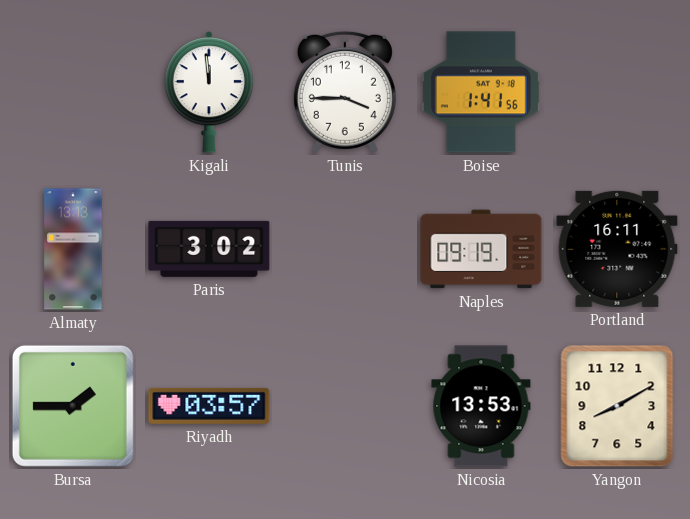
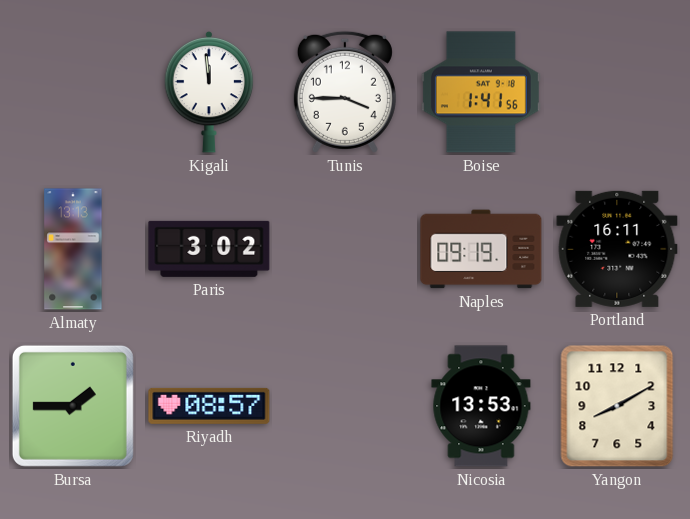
Riyadh: 03:57 -> 08:57 (209, 406)
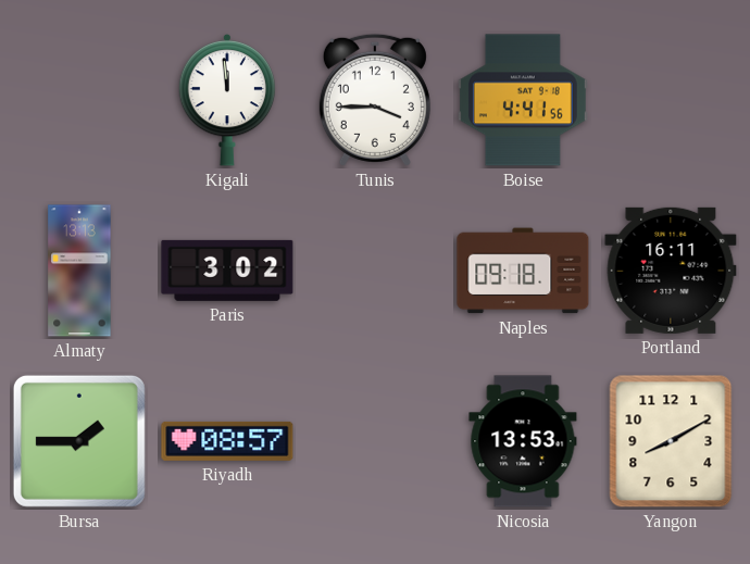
Boise: 1:41 -> 4:41 (523, 100)
Naples: 09:19 -> 09:18 (523, 271)
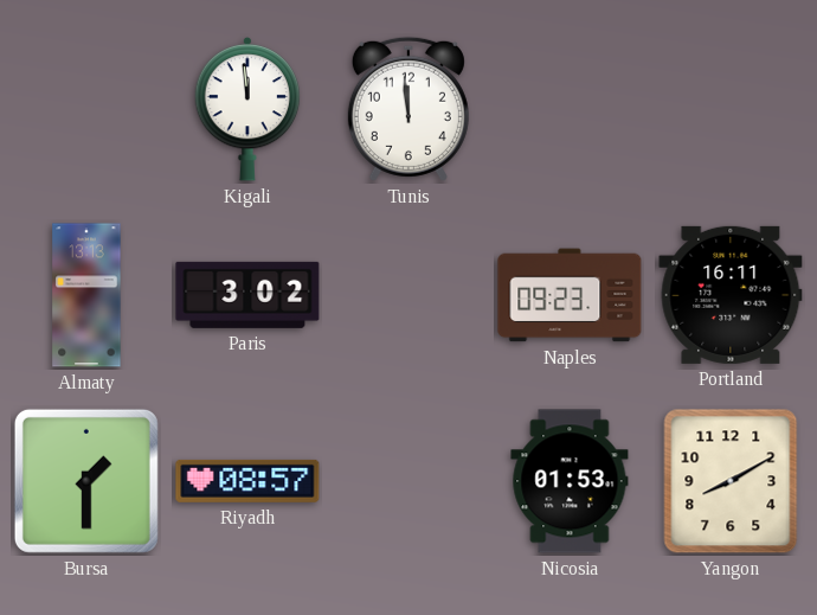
Tunis: 3:45 -> 11:59 (408, 109)
Boise: 4:41 -> none (523, 100)
Naples: 09:18 -> 09:23 (570, 295)
Bursa: 1:45 -> 1:30 (86, 481)
Nicosia: 13:53 -> 01:53 (570, 481)
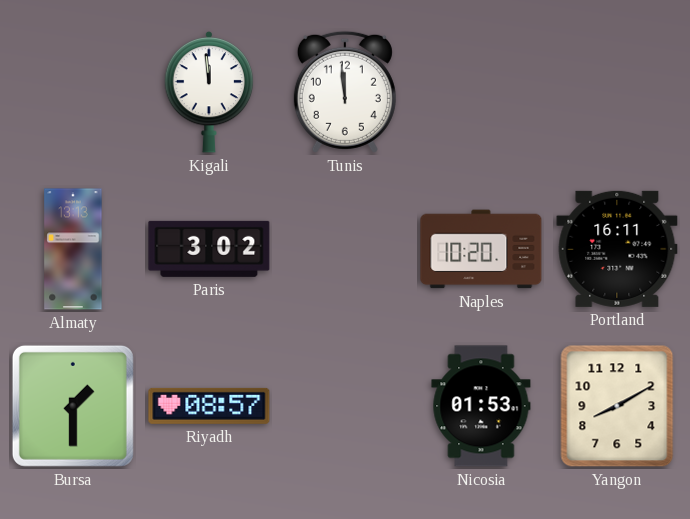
Naples: 09:23 -> 10:20 (481, 249)
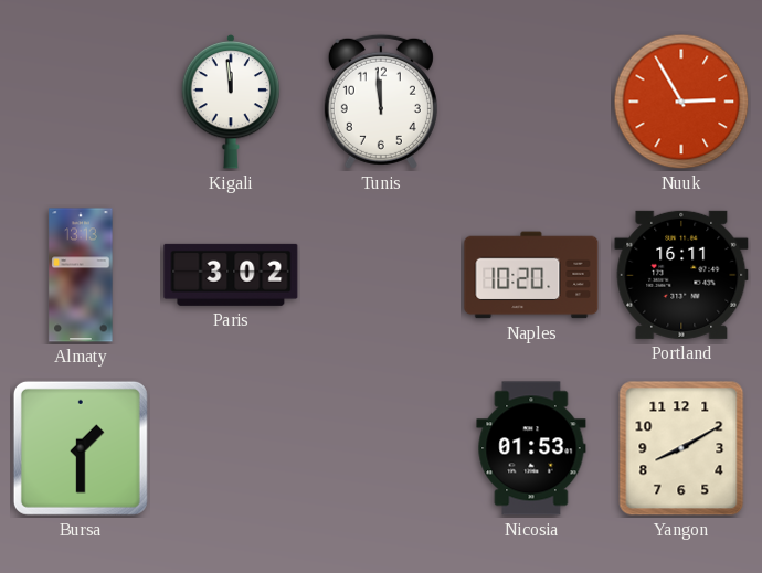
Nuuk: none -> 2:55 (681, 102)
Riyadh: 08:57 -> none (209, 406)
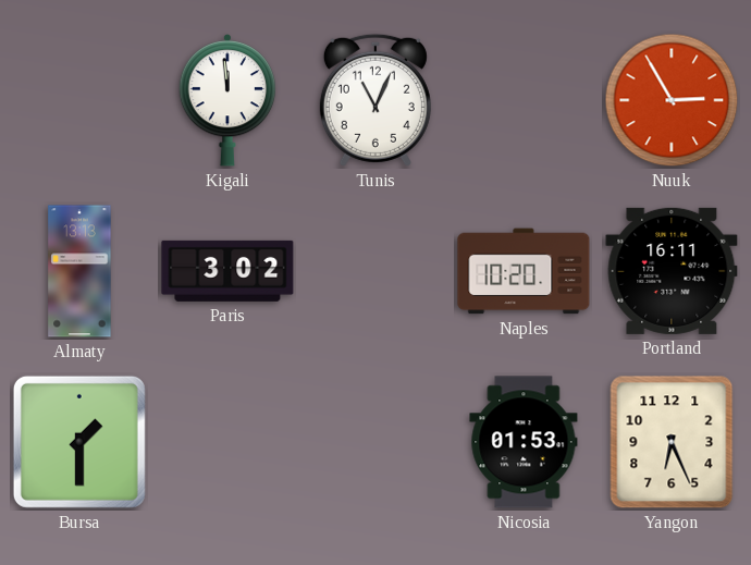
Tunis: 11:59 -> 11:04 (375, 100)
Yangon: 8:10 -> 6:26 (672, 442)
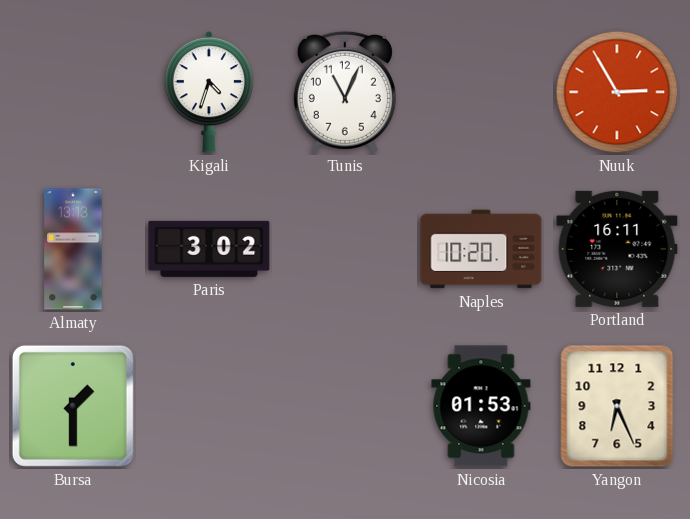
Kigali: 11:59 -> 4:33 (209, 92)
